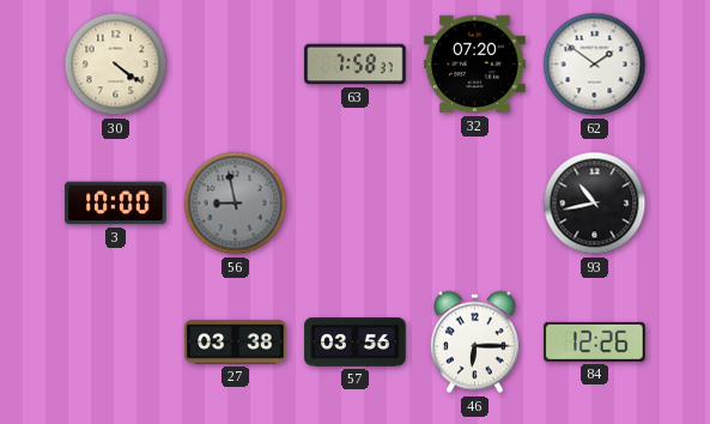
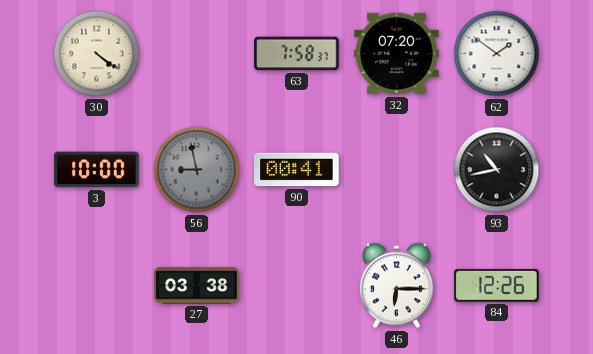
90: none -> 00:41 (297, 170)
57: 03:56 -> none (356, 343)
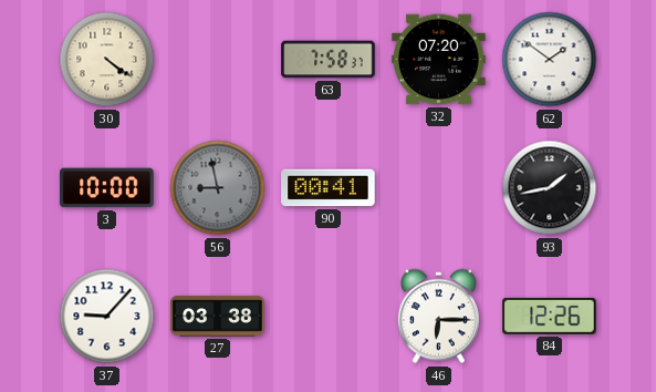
93: 10:43 -> 1:43 (550, 188)
37: none -> 9:07 (107, 317)
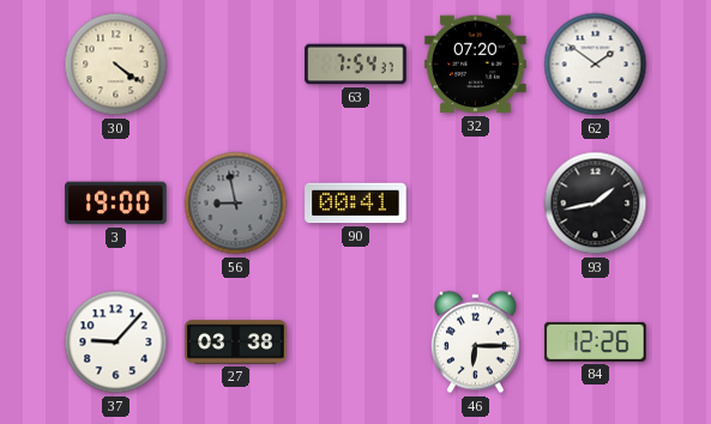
63: 7:58 -> 7:54 (356, 65)
3: 10:00 -> 19:00 (116, 204)
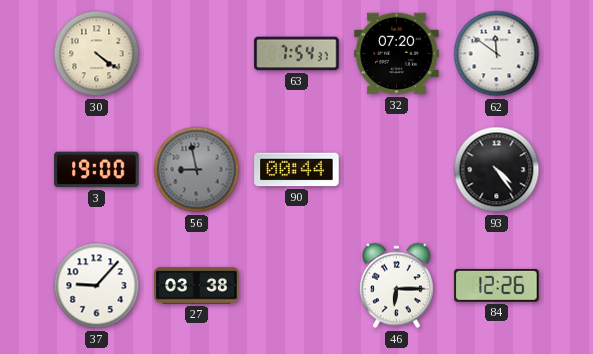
62: 1:51 -> 11:51 (497, 54)
90: 00:41 -> 00:44 (297, 170)
93: 1:43 -> 4:24 (497, 170)
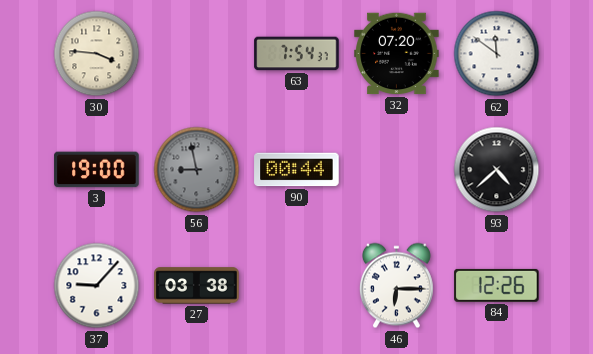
30: 4:21 -> 3:46 (97, 54)
93: 4:24 -> 4:38 (497, 170)
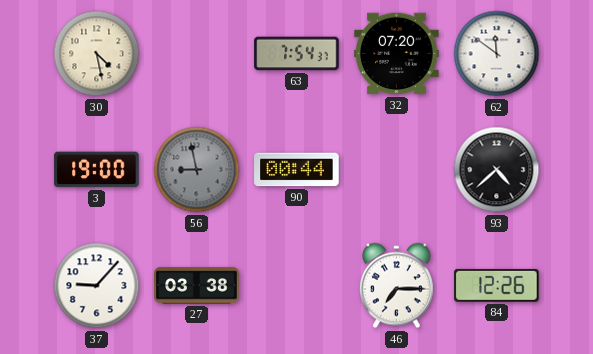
30: 3:46 -> 4:28 (97, 54)
46: 6:15 -> 7:15 (396, 286)
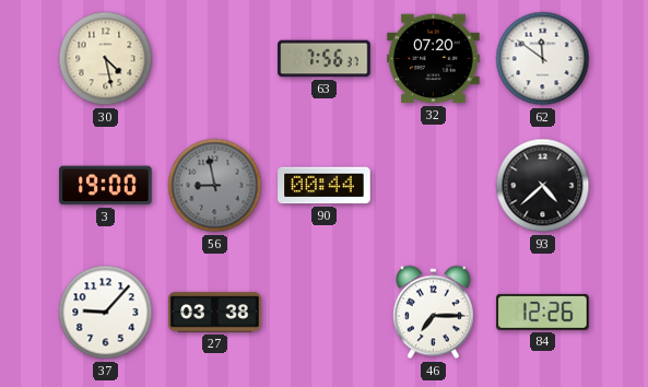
63: 7:54 -> 7:56 (325, 59)
